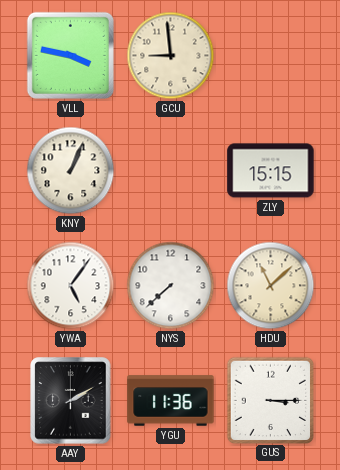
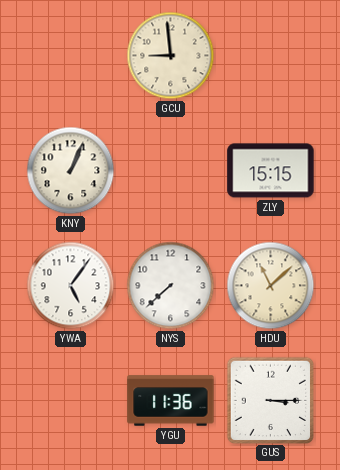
VLL: 3:47 -> none (70, 55)
AAY: 2:10 -> none (71, 401)
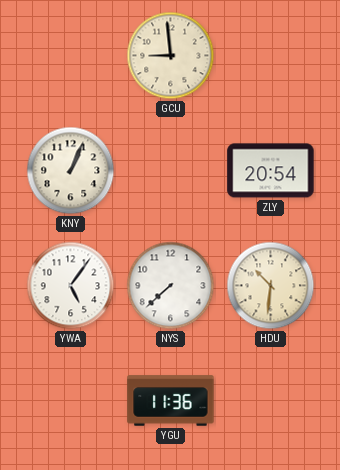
ZLY: 15:15 -> 20:54 (271, 171)
HDU: 11:08 -> 10:31 (271, 286)
GUS: 3:15 -> none (271, 400)
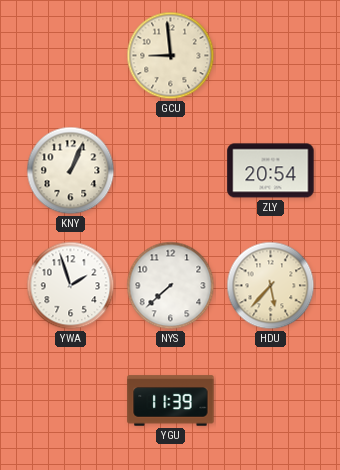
YWA: 5:06 -> 1:57 (71, 286)
HDU: 10:31 -> 5:37 (271, 286)
YGU: 11:36 -> 11:39 (171, 401)
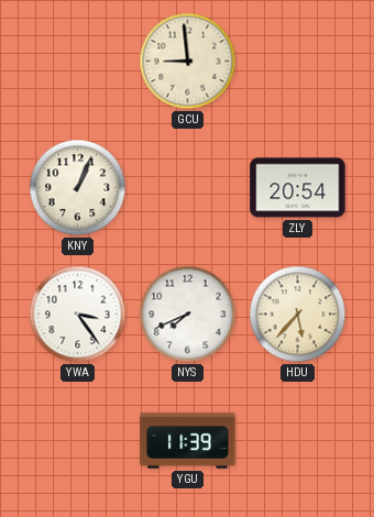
YWA: 1:57 -> 3:24 (78, 315)
NYS: 7:38 -> 7:41 (188, 315)
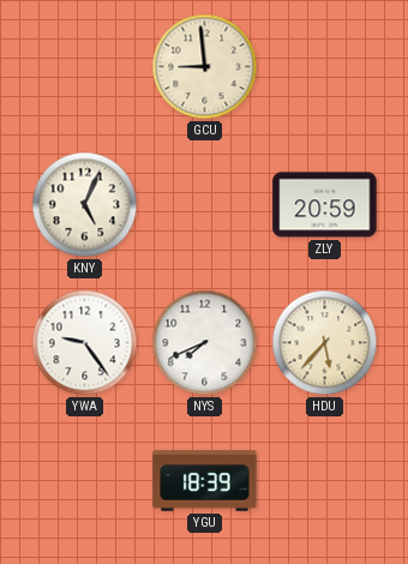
KNY: 1:04 -> 5:04 (85, 205)
ZLY: 20:54 -> 20:59 (325, 205)
YWA: 3:24 -> 9:24 (85, 343)
YGU: 11:39 -> 18:39 (205, 481)
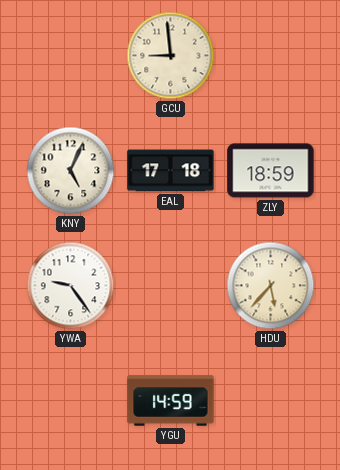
EAL: none -> 17:18 (171, 171)
ZLY: 20:59 -> 18:59 (271, 171)
NYS: 7:41 -> none (205, 343)
YGU: 18:39 -> 14:59 (171, 401)
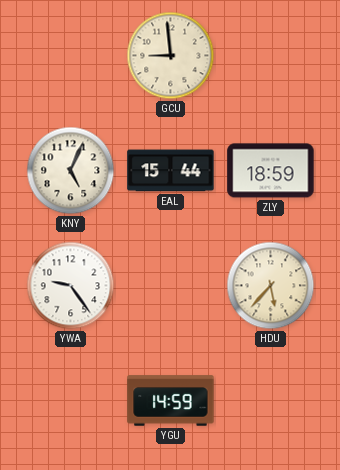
EAL: 17:18 -> 15:44 (171, 171)
